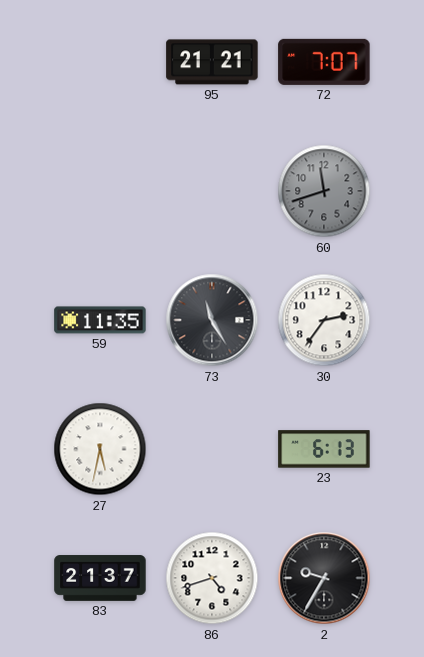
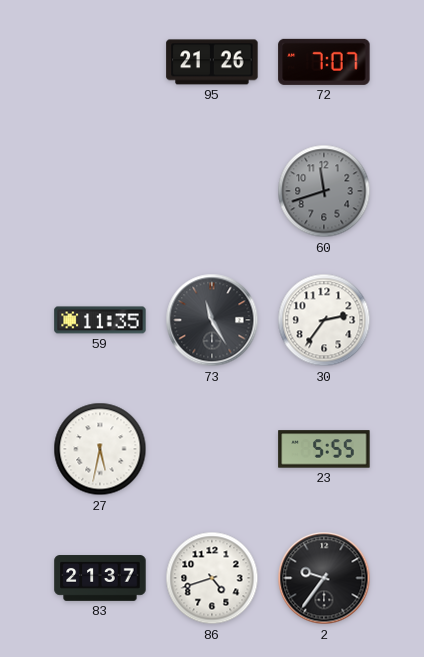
95: 21:21 -> 21:26 (212, 62)
23: 6:13 -> 5:55 (324, 449)
2: 9:35 -> 9:36 (324, 578)
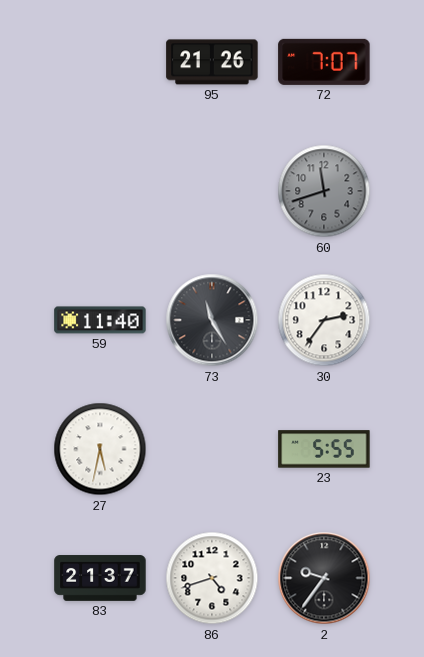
59: 11:35 -> 11:40 (100, 320)
